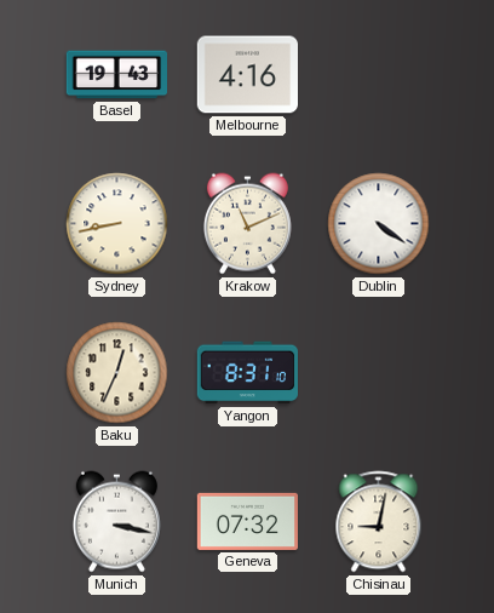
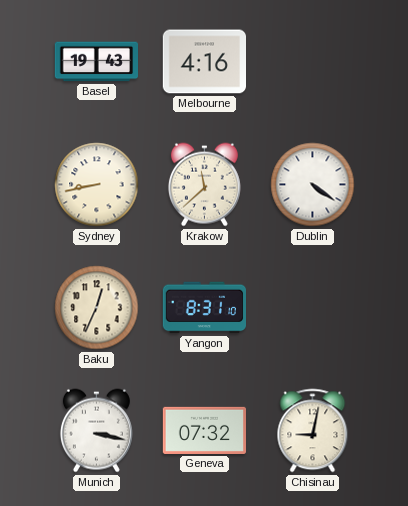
Krakow: 11:11 -> 11:38 (204, 185)
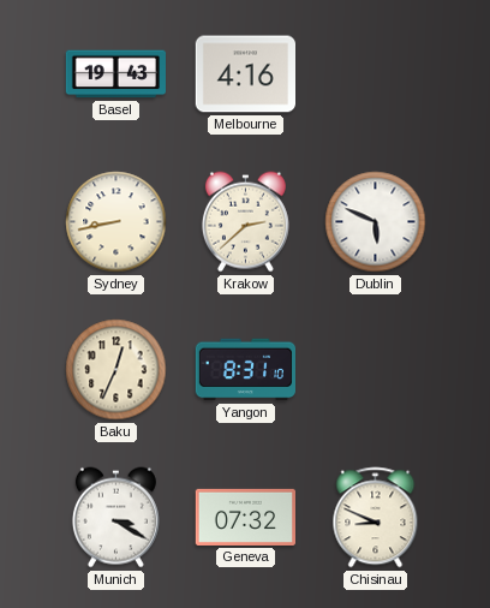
Krakow: 11:38 -> 2:38 (245, 222)
Dublin: 4:21 -> 5:49 (376, 222)
Munich: 3:17 -> 3:20 (115, 518)
Chisinau: 9:02 -> 8:49 (376, 518)
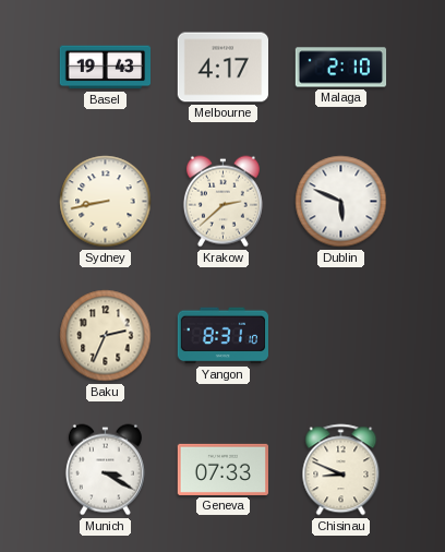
Melbourne: 4:16 -> 4:17 (222, 68)
Malaga: none -> 2:10 (341, 68)
Baku: 12:34 -> 2:34 (106, 336)
Geneva: 07:32 -> 07:33 (222, 469)
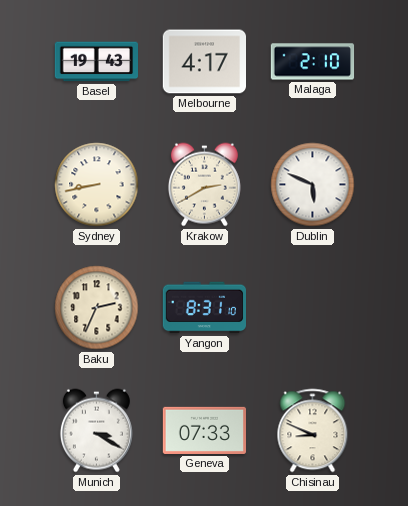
Krakow: 2:38 -> 2:40 (204, 185)
